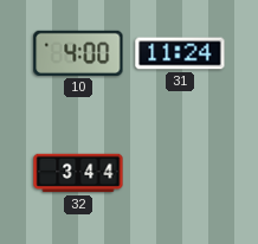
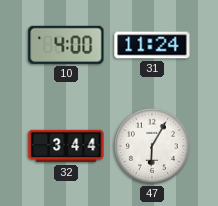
47: none -> 6:05 (152, 146)
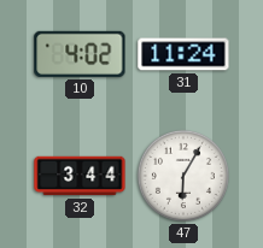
10: 4:00 -> 4:02 (80, 54)
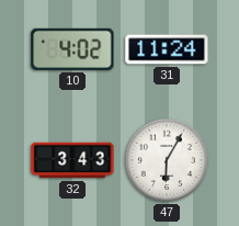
32: 3:44 -> 3:43 (72, 160)
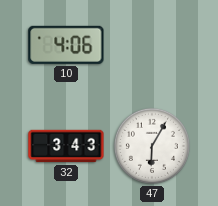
10: 4:02 -> 4:06 (66, 45)
31: 11:24 -> none (167, 49)
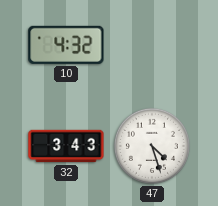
10: 4:06 -> 4:32 (66, 45)
47: 6:05 -> 4:27 (152, 146)
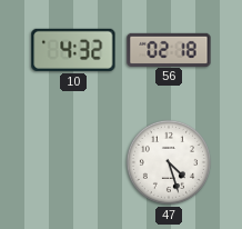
56: none -> 02:18 (169, 49)
32: 3:43 -> none (66, 146)
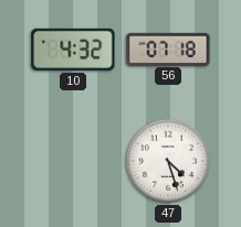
56: 02:18 -> 07:18 (168, 48)
